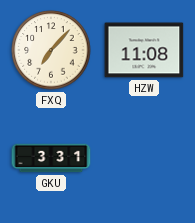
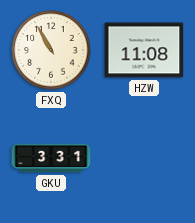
FXQ: 7:07 -> 10:55 (51, 50)
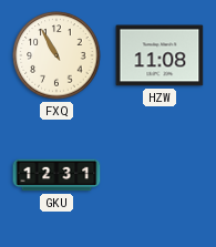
GKU: 3:31 -> 12:31 (56, 175)
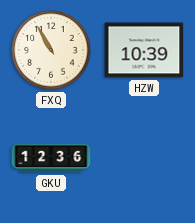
HZW: 11:08 -> 10:39 (144, 50)
GKU: 12:31 -> 12:36 (51, 158)
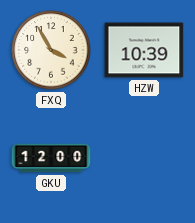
FXQ: 10:55 -> 3:55 (51, 50)
GKU: 12:36 -> 12:00 (51, 158)
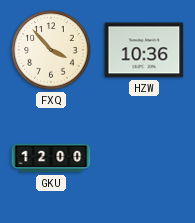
FXQ: 3:55 -> 3:53 (51, 50)
HZW: 10:39 -> 10:36 (144, 50)
